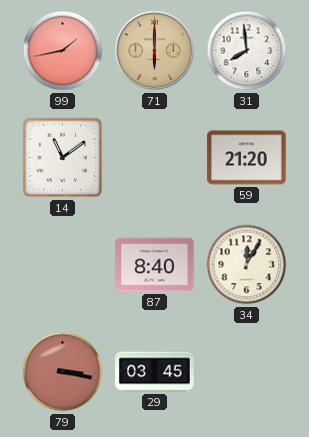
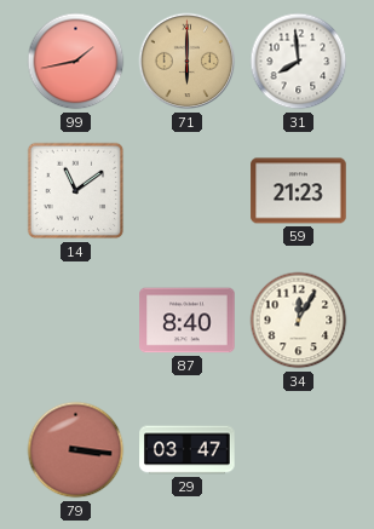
59: 21:20 -> 21:23 (299, 191)
79: 3:17 -> 3:16 (76, 450)
29: 03:45 -> 03:47 (188, 450)
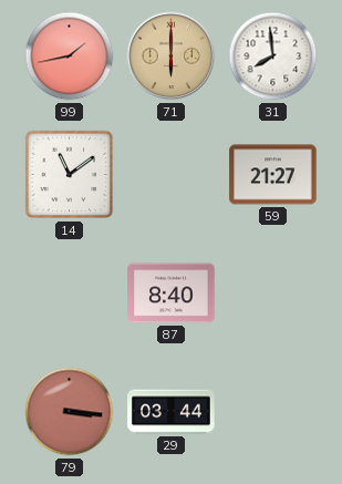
59: 21:23 -> 21:27 (273, 175)
34: 12:05 -> none (299, 321)
29: 03:47 -> 03:44 (172, 412)
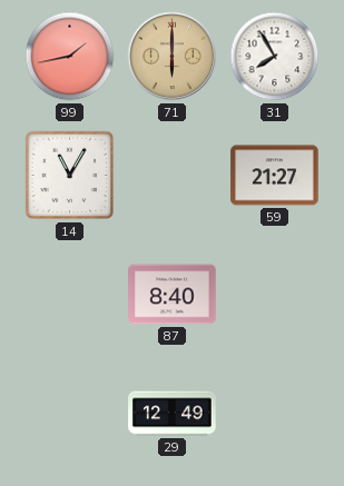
31: 7:59 -> 7:55 (275, 57)
14: 11:09 -> 11:05 (70, 176)
79: 3:16 -> none (70, 412)
29: 03:44 -> 12:49 (173, 414)
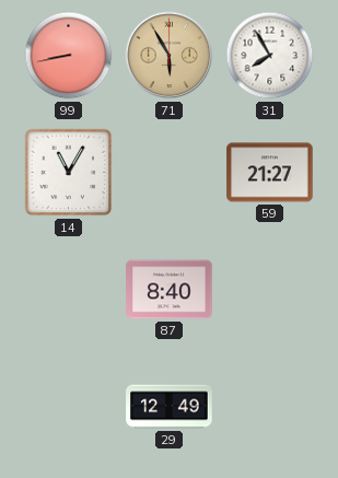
99: 1:43 -> 8:43 (69, 56)
71: 6:00 -> 5:55 (170, 56)
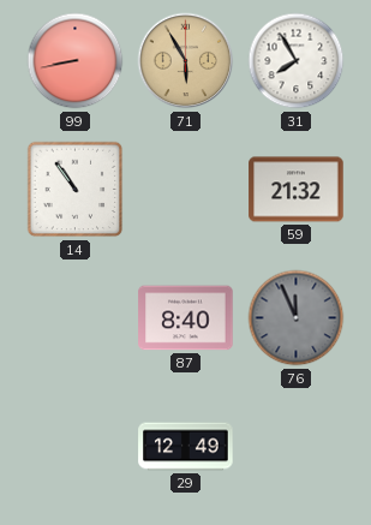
14: 11:05 -> 10:54 (76, 190)
59: 21:27 -> 21:32 (297, 190)
76: none -> 11:56 (297, 318)
